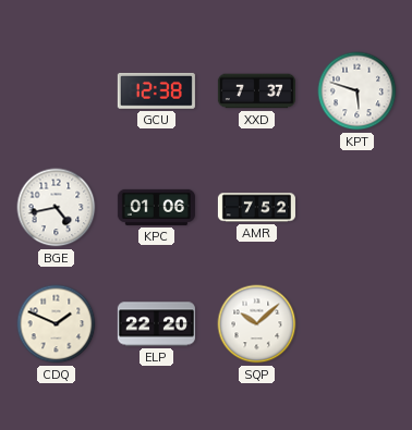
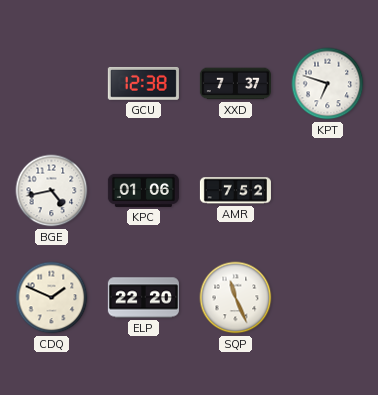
KPT: 5:48 -> 6:48 (328, 84)
SQP: 10:08 -> 11:26 (236, 298)
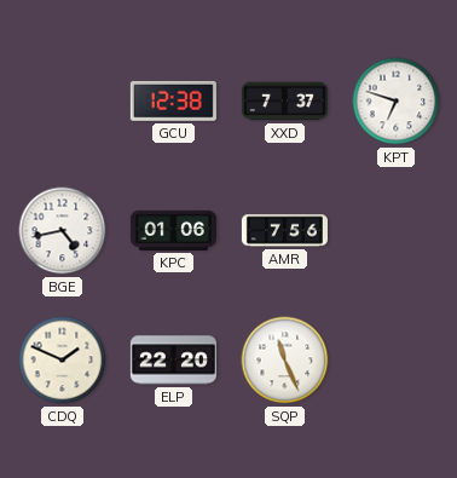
AMR: 7:52 -> 7:56 (284, 231)
